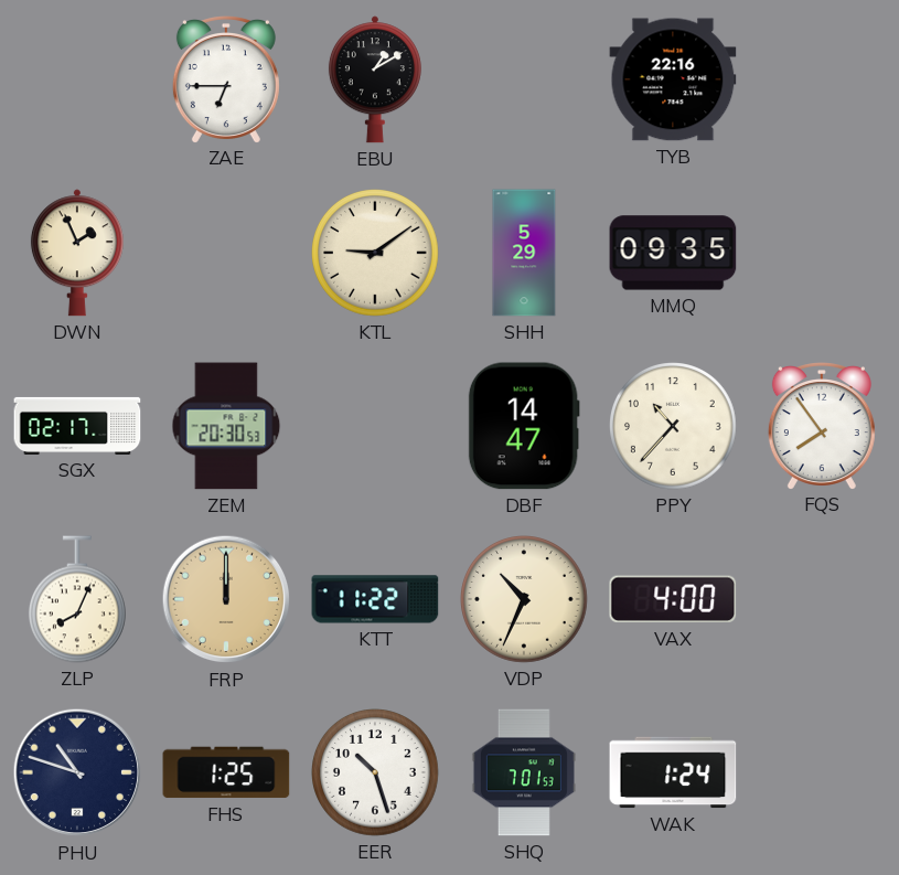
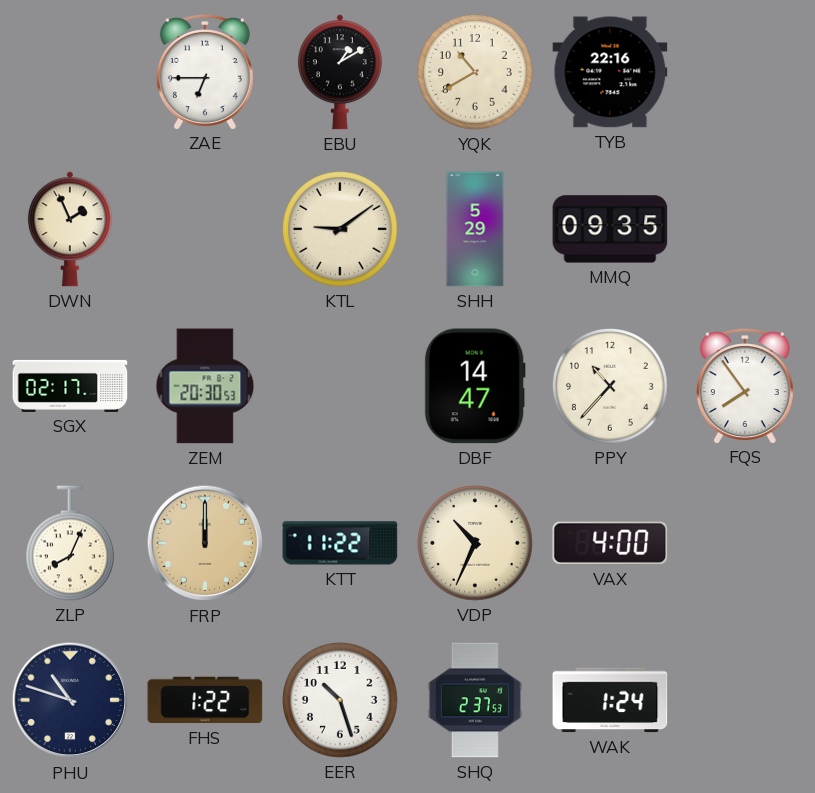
YQK: none -> 10:40 (476, 73)
FHS: 1:25 -> 1:22 (205, 700)
SHQ: 7:01 -> 2:37 (475, 700)
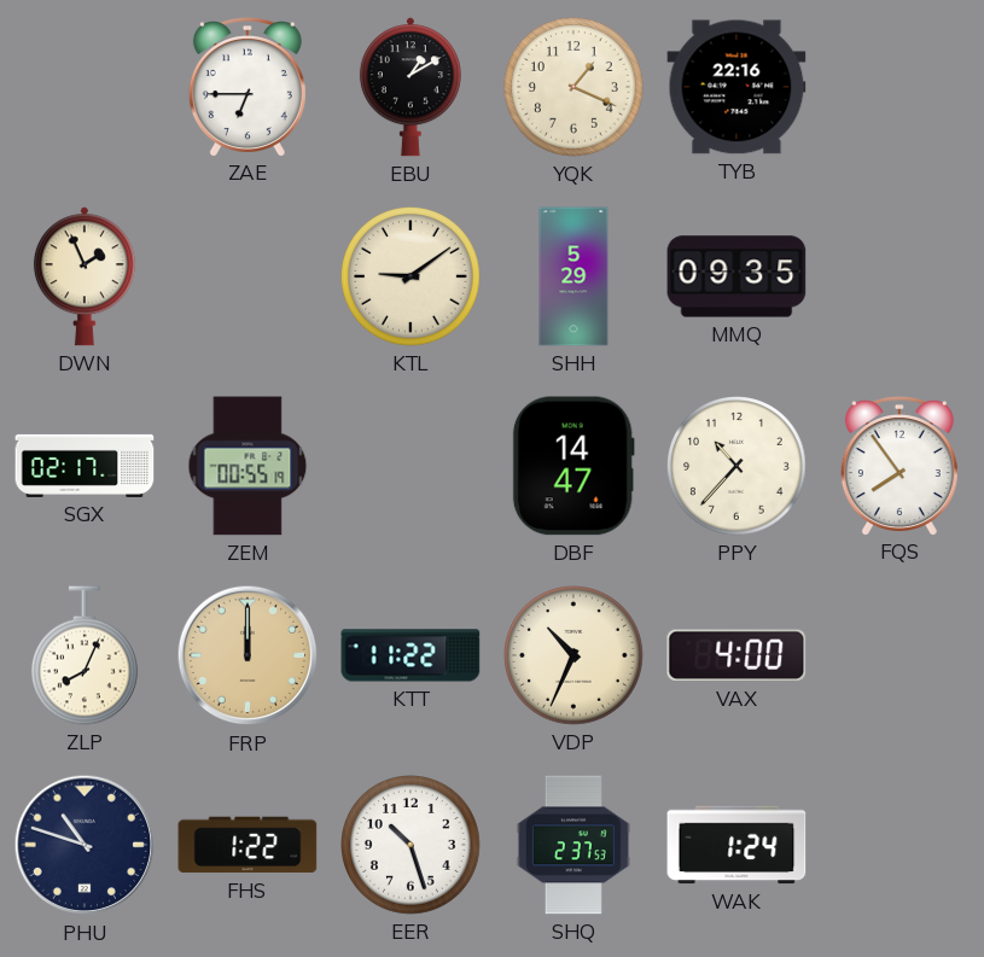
YQK: 10:40 -> 1:19 (575, 88)
ZEM: 20:30 -> 00:55 (248, 466)
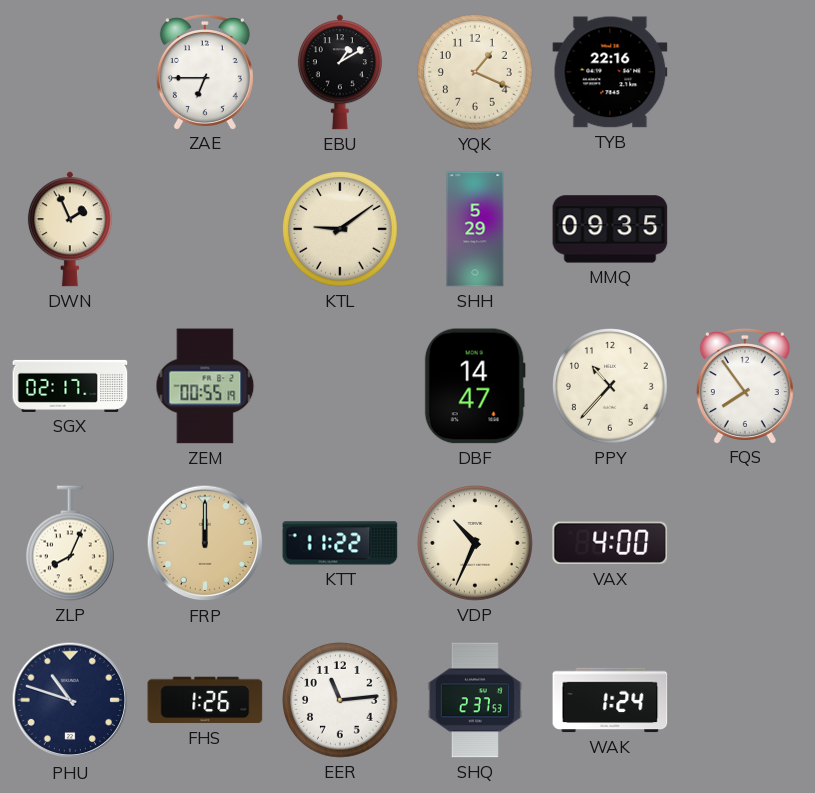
FHS: 1:22 -> 1:26 (205, 700)
EER: 10:27 -> 11:14 (341, 701)
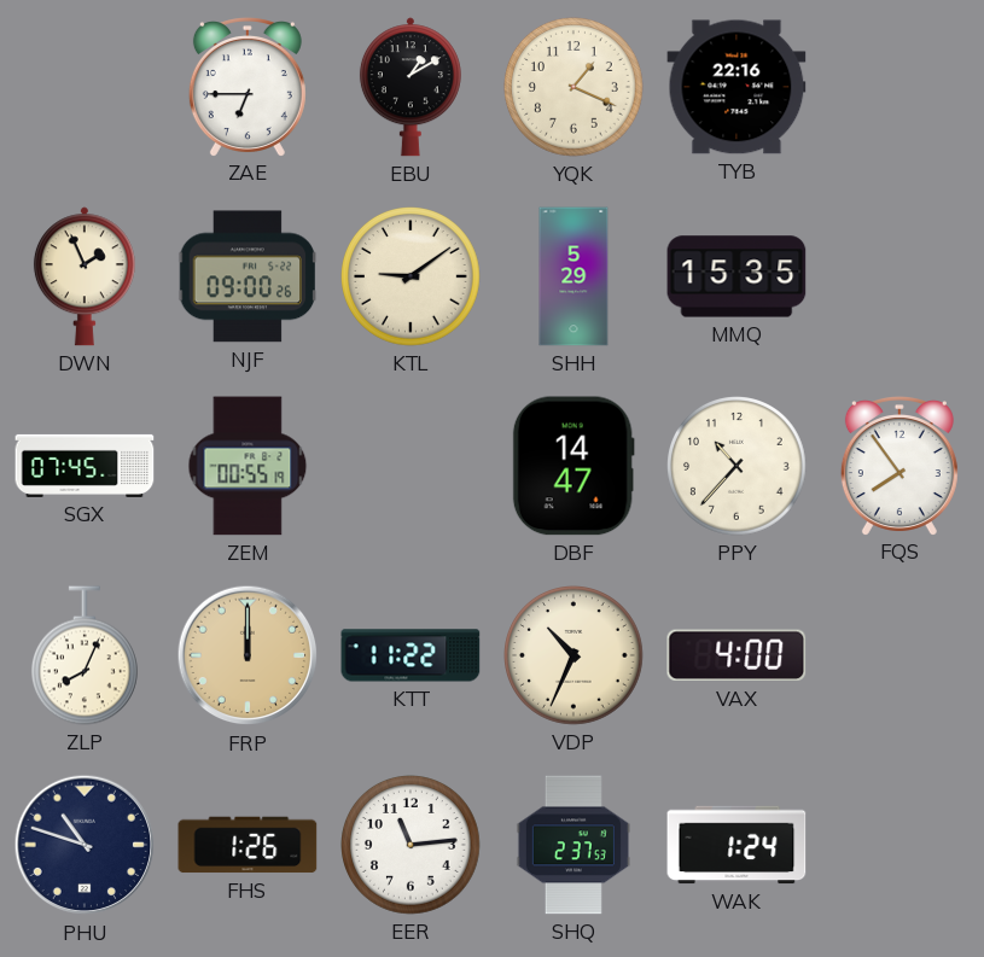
NJF: none -> 09:00 (248, 276)
MMQ: 09:35 -> 15:35 (736, 276)
SGX: 02:17 -> 07:45 (85, 466)
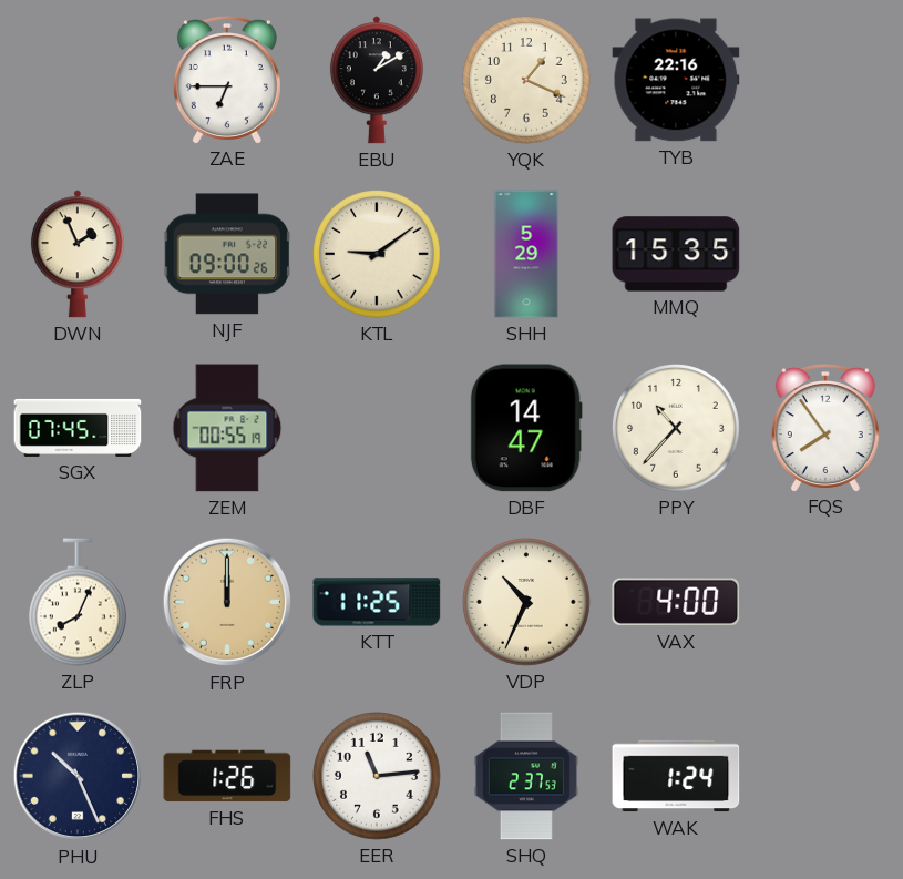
KTT: 11:22 -> 11:25 (377, 602)
PHU: 10:48 -> 10:26 (78, 776)
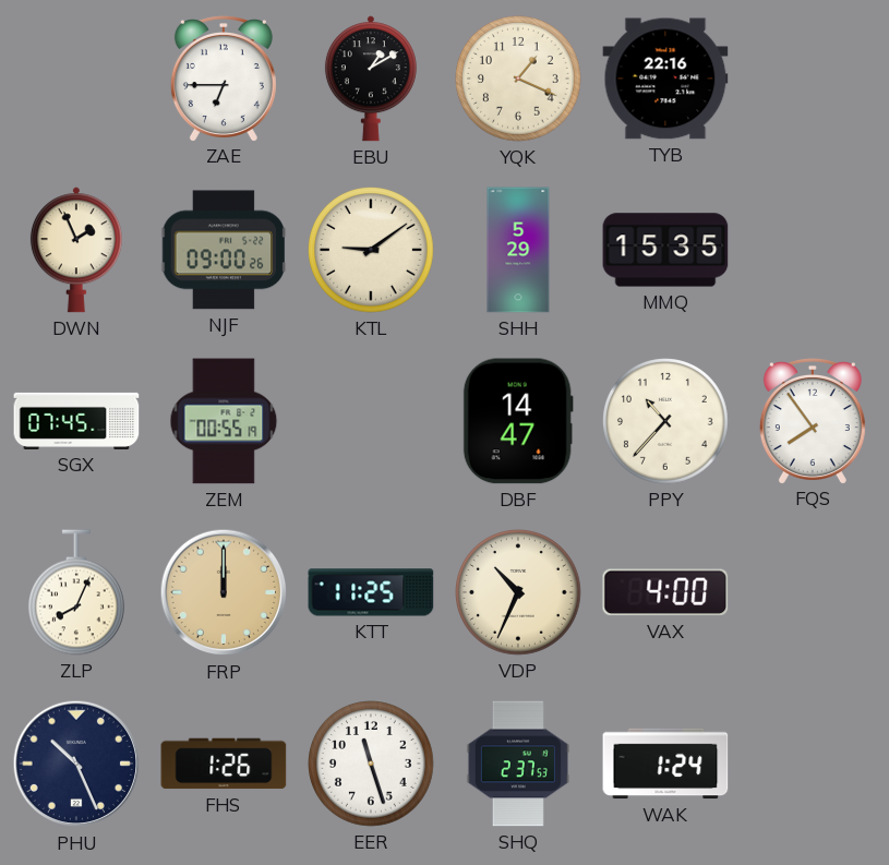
EER: 11:14 -> 11:27 (372, 765)
